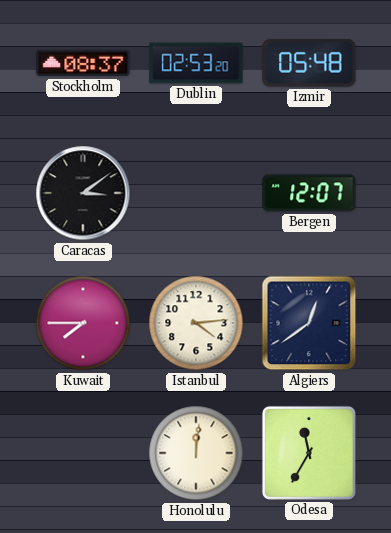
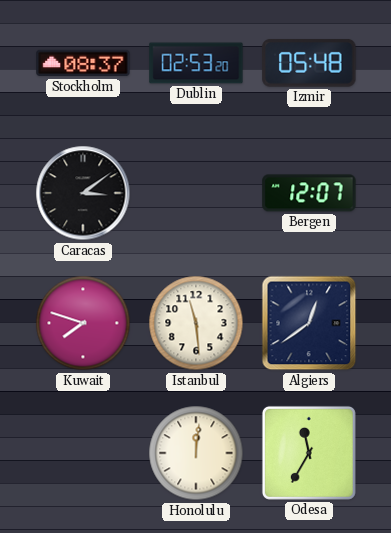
Kuwait: 7:45 -> 7:48 (83, 323)
Istanbul: 4:14 -> 11:29 (196, 323)
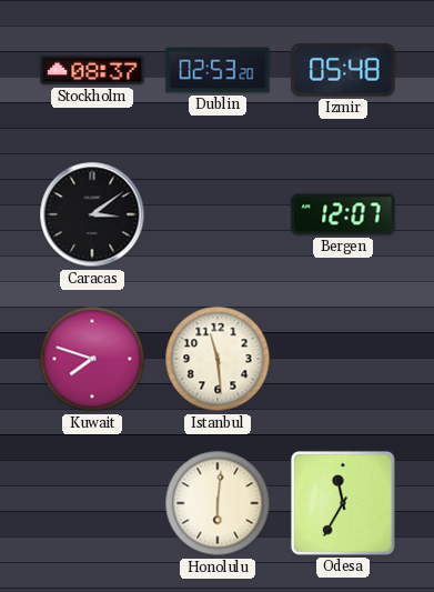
Algiers: 12:39 -> none (309, 323)
Honolulu: 12:01 -> 6:01 (218, 503)
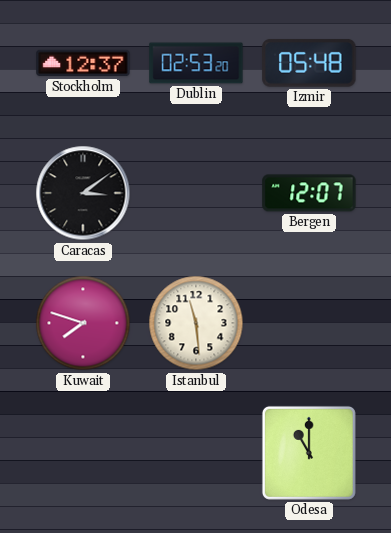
Stockholm: 08:37 -> 12:37 (83, 63)
Honolulu: 6:01 -> none (218, 503)
Odesa: 11:35 -> 11:00 (309, 453)
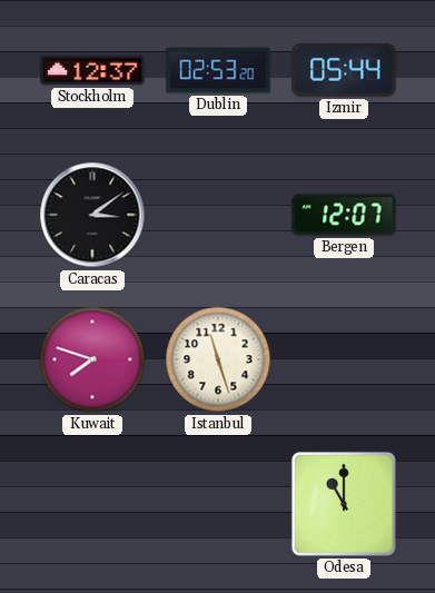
Izmir: 05:48 -> 05:44 (344, 70)
Istanbul: 11:29 -> 11:27 (218, 359)
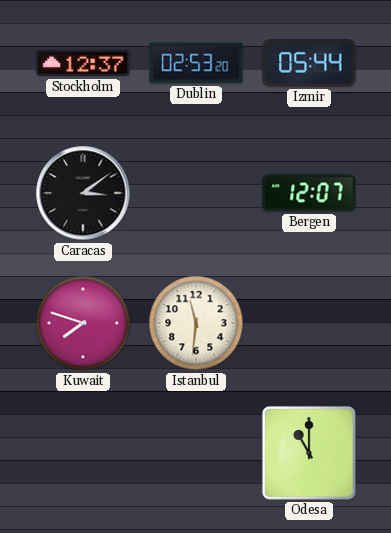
Istanbul: 11:27 -> 11:31 (196, 323)
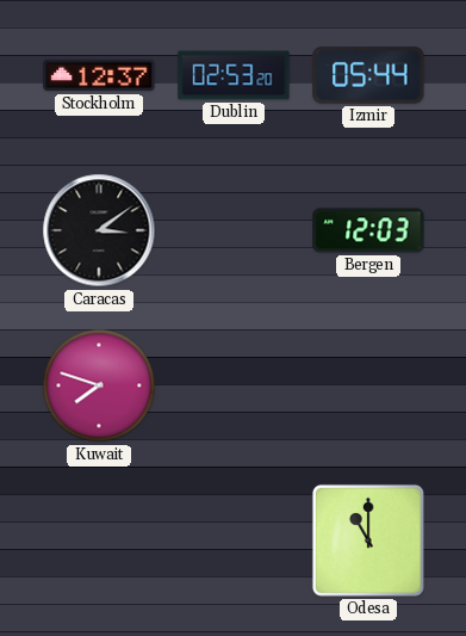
Bergen: 12:07 -> 12:03 (368, 230)
Istanbul: 11:31 -> none (196, 323)
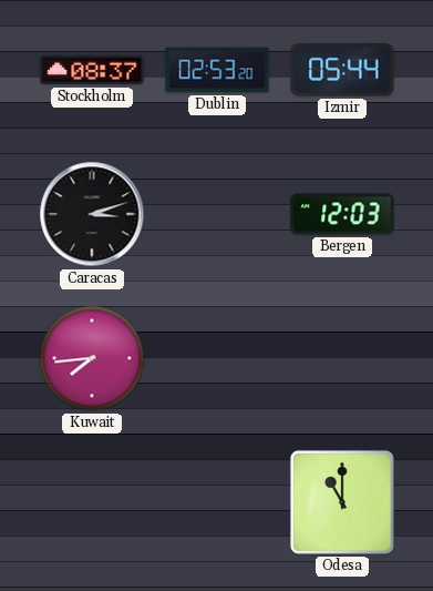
Stockholm: 12:37 -> 08:37 (92, 70)
Caracas: 3:09 -> 3:12 (92, 214)
Kuwait: 7:48 -> 7:44 (92, 358)
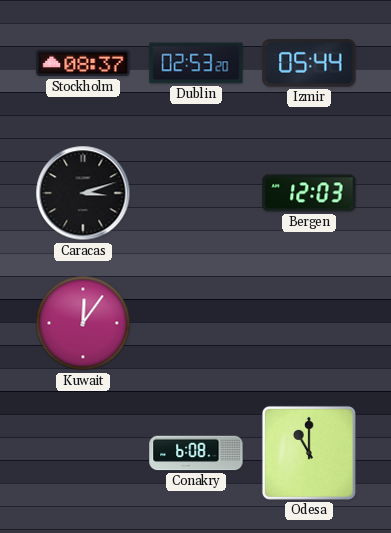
Kuwait: 7:44 -> 12:06 (83, 323)
Conakry: none -> 6:08 (196, 453)
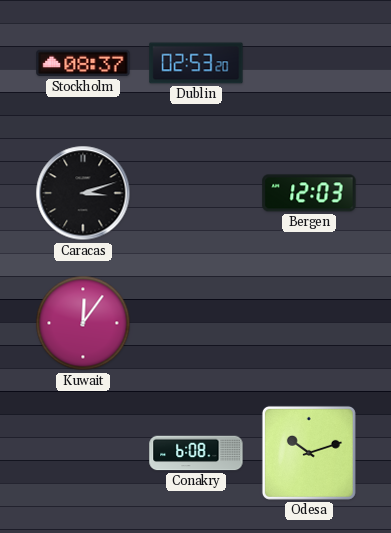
Izmir: 05:44 -> none (309, 63)
Odesa: 11:00 -> 10:12 (309, 453)
